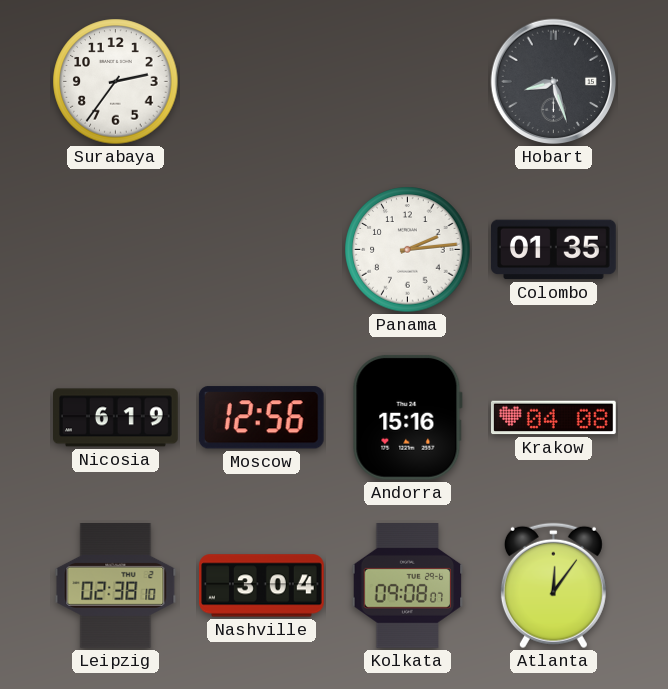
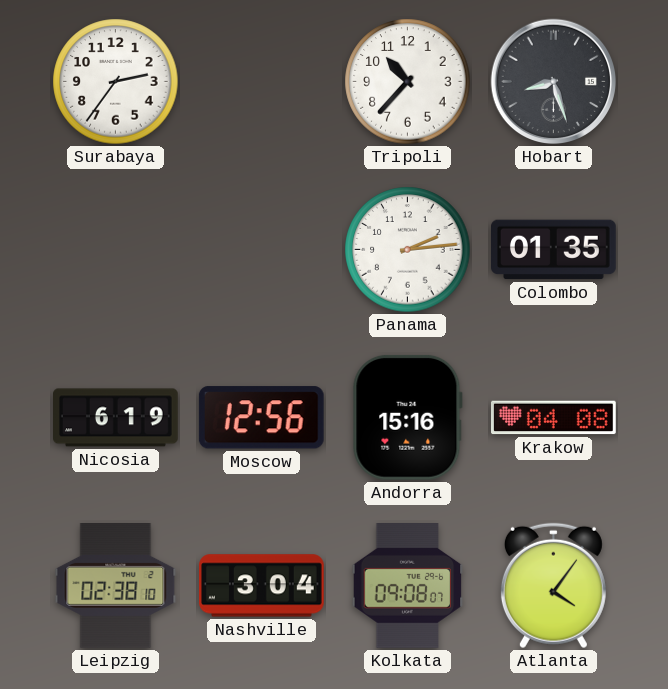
Tripoli: none -> 10:37 (408, 82)
Atlanta: 12:06 -> 4:06 (553, 586)
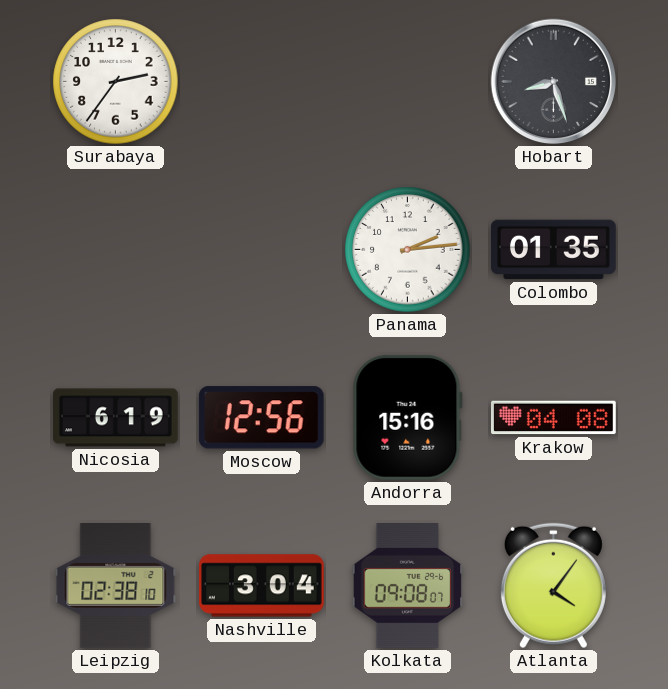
Tripoli: 10:37 -> none (408, 82)
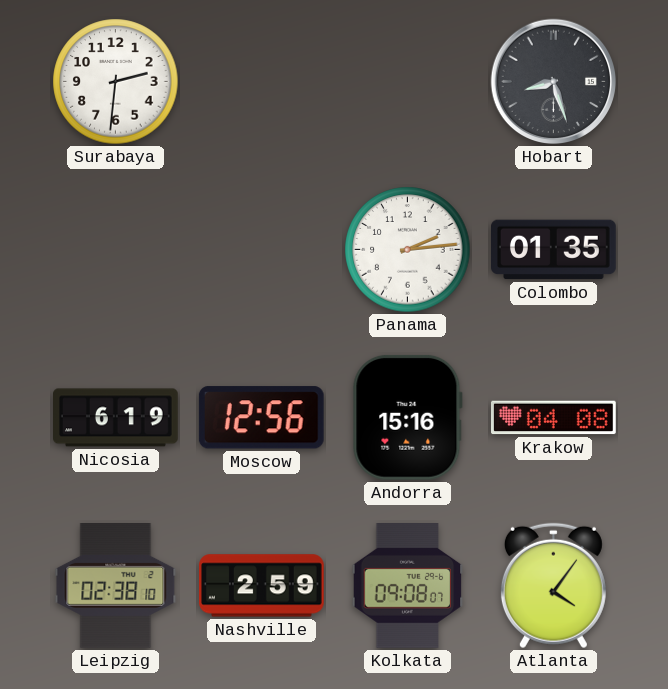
Surabaya: 2:36 -> 2:31 (116, 82)
Nashville: 3:04 -> 2:59 (262, 586)
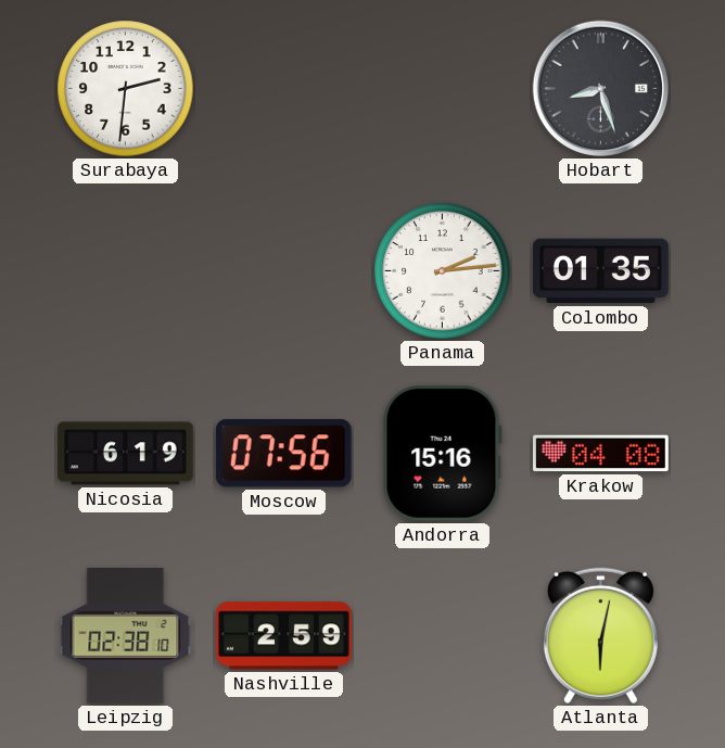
Moscow: 12:56 -> 07:56 (283, 454)
Kolkata: 09:08 -> none (408, 586)
Atlanta: 4:06 -> 6:02 (600, 636)
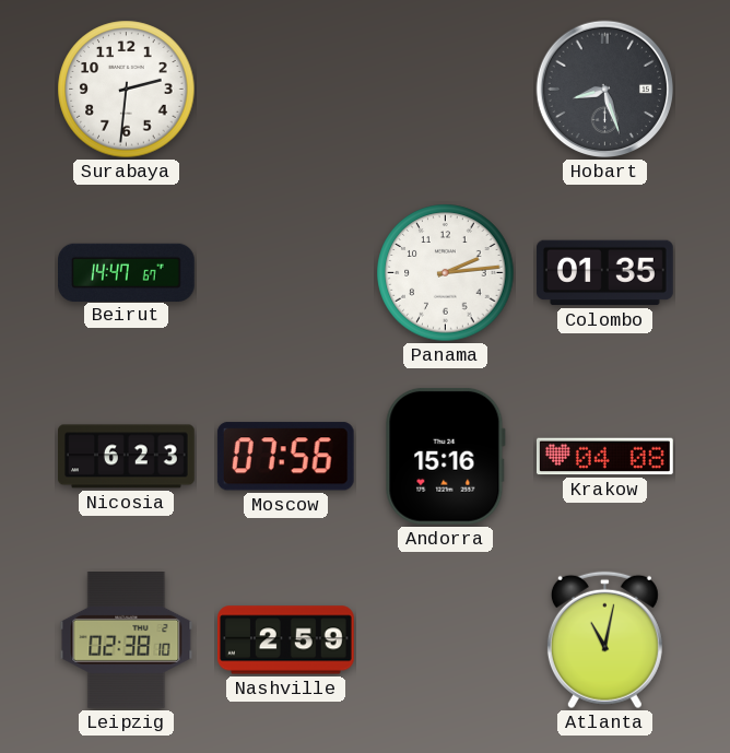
Beirut: none -> 14:47 (127, 272)
Nicosia: 6:19 -> 6:23 (127, 457)
Atlanta: 6:02 -> 11:02 (604, 640)
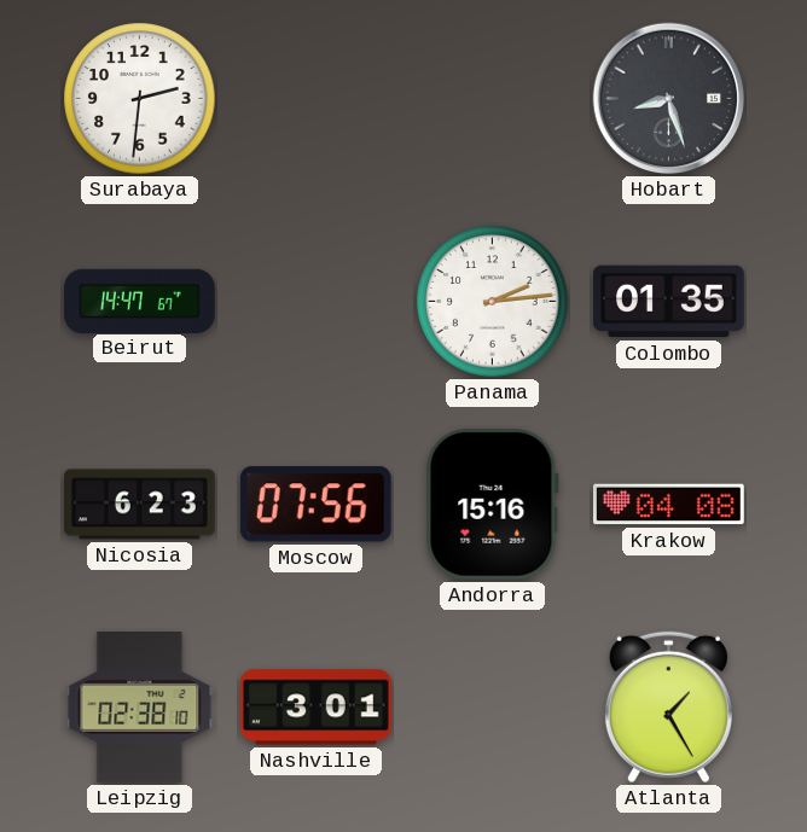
Nashville: 2:59 -> 3:01 (317, 708)
Atlanta: 11:02 -> 1:25 (668, 708)
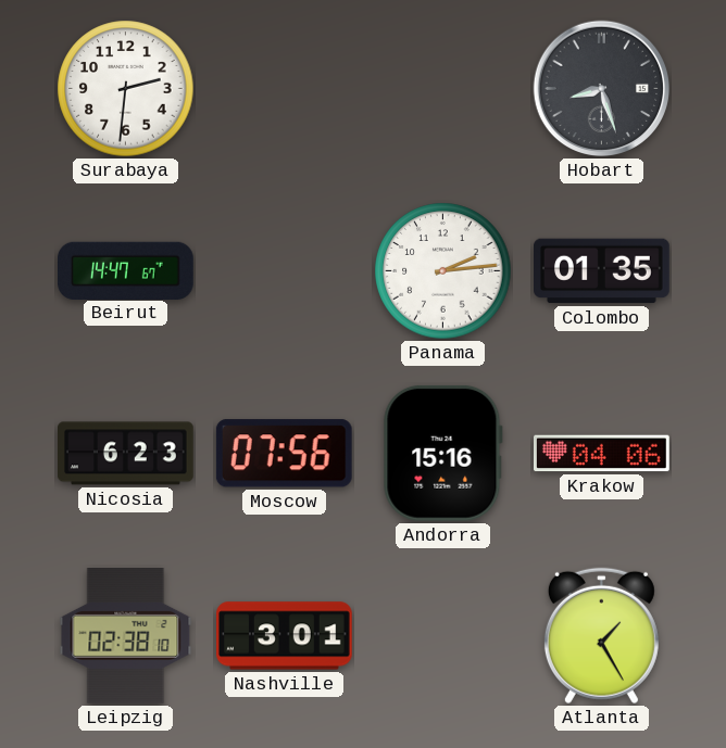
Krakow: 04:08 -> 04:06 (602, 454)
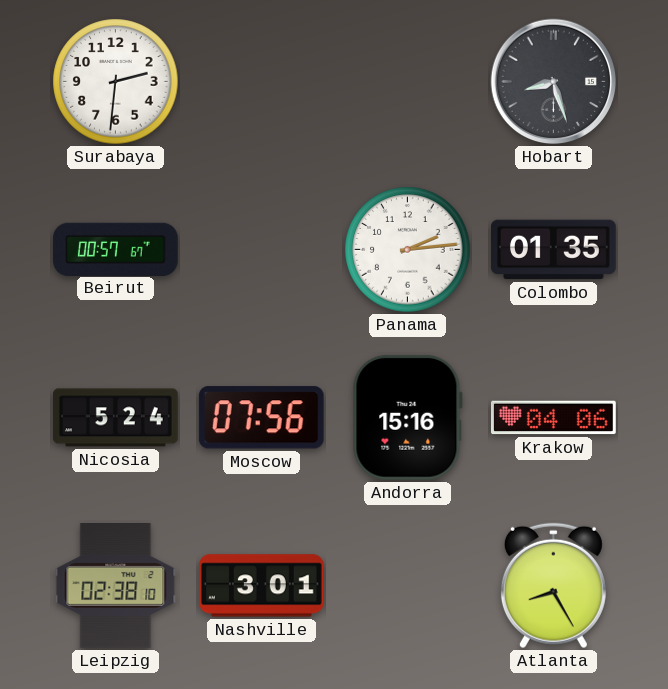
Beirut: 14:47 -> 00:57 (116, 249)
Nicosia: 6:23 -> 5:24 (116, 418)
Atlanta: 1:25 -> 8:25 (553, 586)
